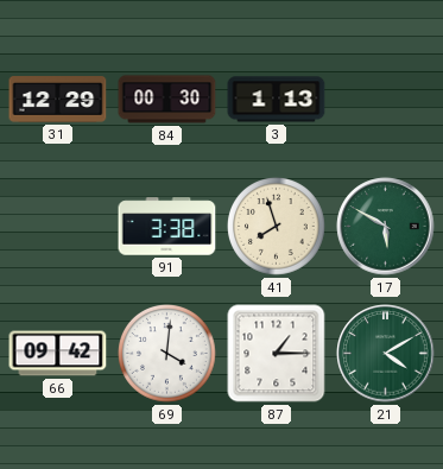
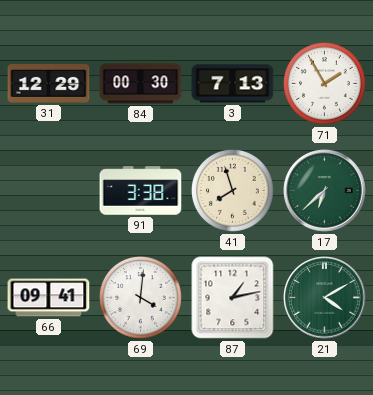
3: 1:13 -> 7:13 (233, 84)
71: none -> 1:55 (325, 84)
17: 5:50 -> 6:38 (325, 191)
66: 09:42 -> 09:41 (49, 298)
87: 1:15 -> 1:13 (233, 298)
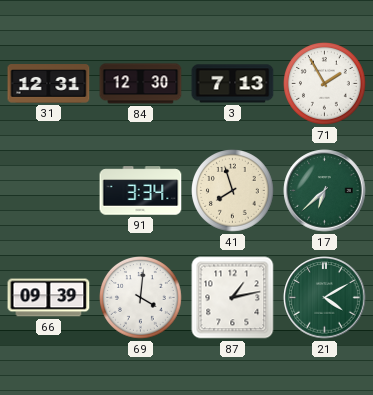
31: 12:29 -> 12:31 (49, 84)
84: 00:30 -> 12:30 (141, 84)
91: 3:38 -> 3:34 (141, 191)
66: 09:41 -> 09:39 (49, 298)
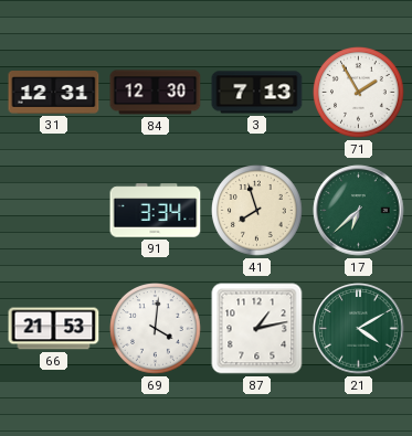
66: 09:39 -> 21:53 (54, 329)
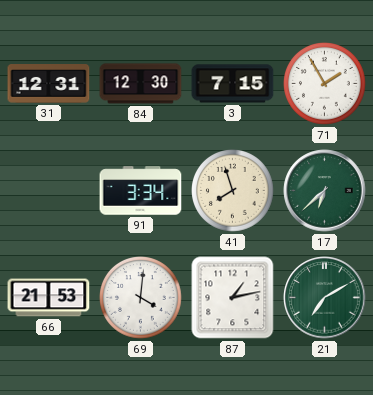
3: 7:13 -> 7:15 (233, 84)
21: 4:10 -> 7:10 (325, 298)
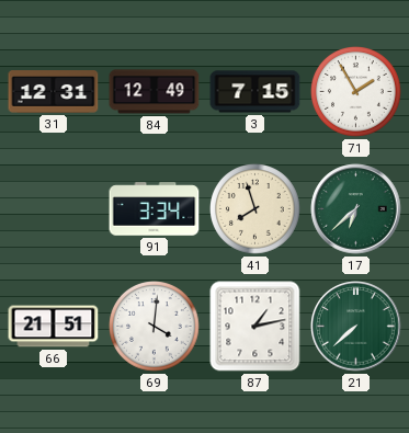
84: 12:30 -> 12:49 (155, 92)
66: 21:53 -> 21:51 (54, 327)
21: 7:10 -> 7:38 (356, 327)
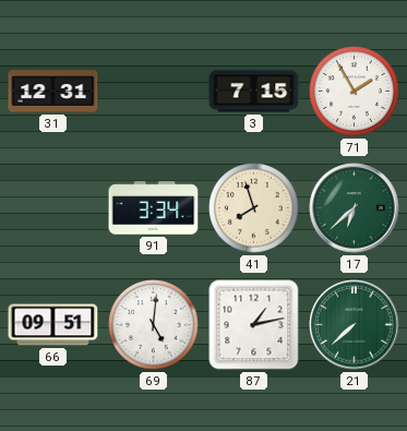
84: 12:49 -> none (155, 92)
66: 21:51 -> 09:51 (53, 325)
69: 4:01 -> 5:01 (154, 325)
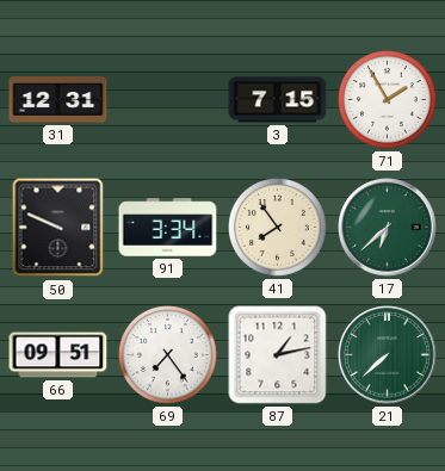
50: none -> 9:49 (58, 228)
41: 7:57 -> 7:54 (278, 228)
69: 5:01 -> 7:24 (168, 355)
